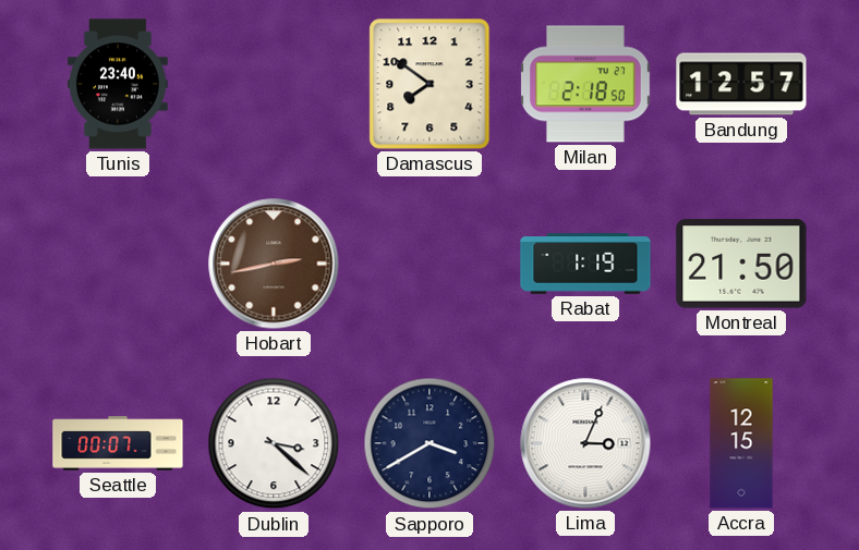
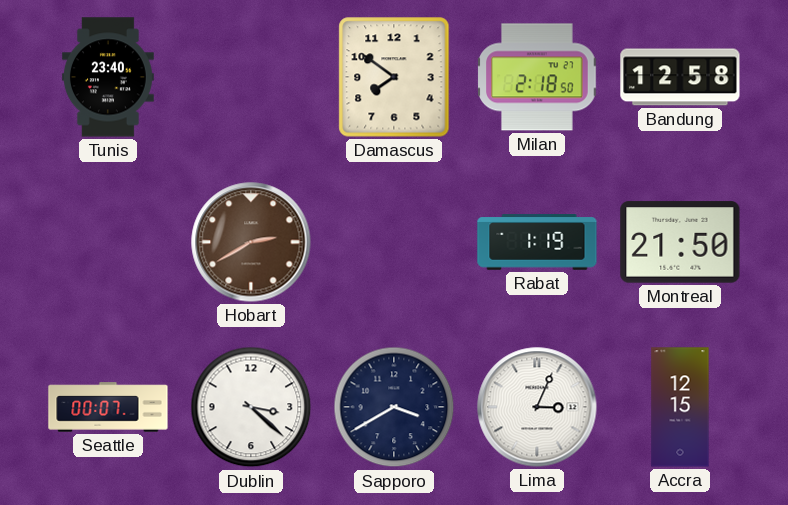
Bandung: 12:57 -> 12:58 (680, 77)
Hobart: 2:43 -> 2:40 (251, 242)
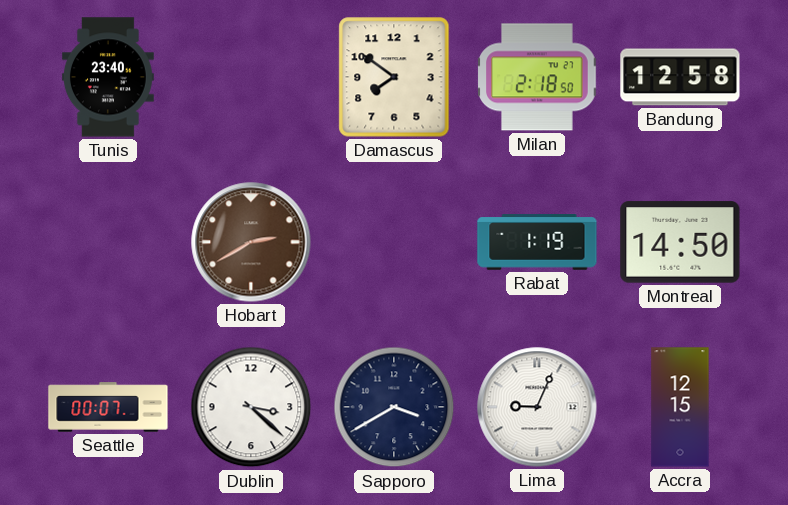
Montreal: 21:50 -> 14:50 (680, 242)
Lima: 3:04 -> 9:04 (537, 407)
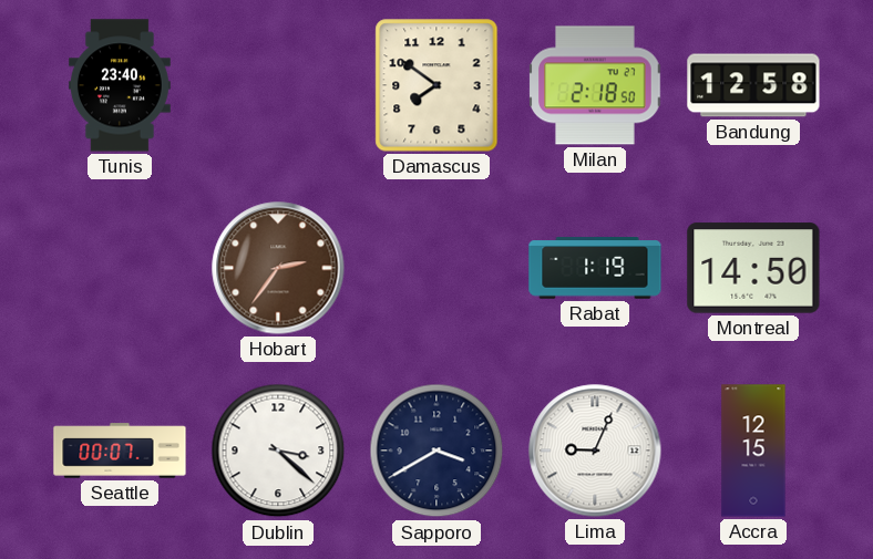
Hobart: 2:40 -> 2:36 (278, 268)
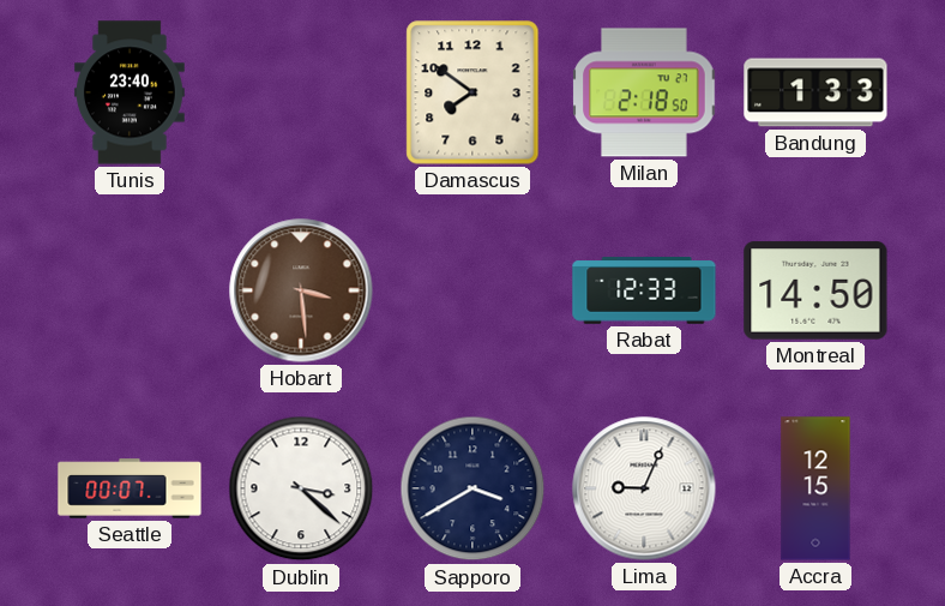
Bandung: 12:58 -> 1:33 (815, 92)
Hobart: 2:36 -> 3:29 (301, 290)
Rabat: 1:19 -> 12:33 (644, 290)
